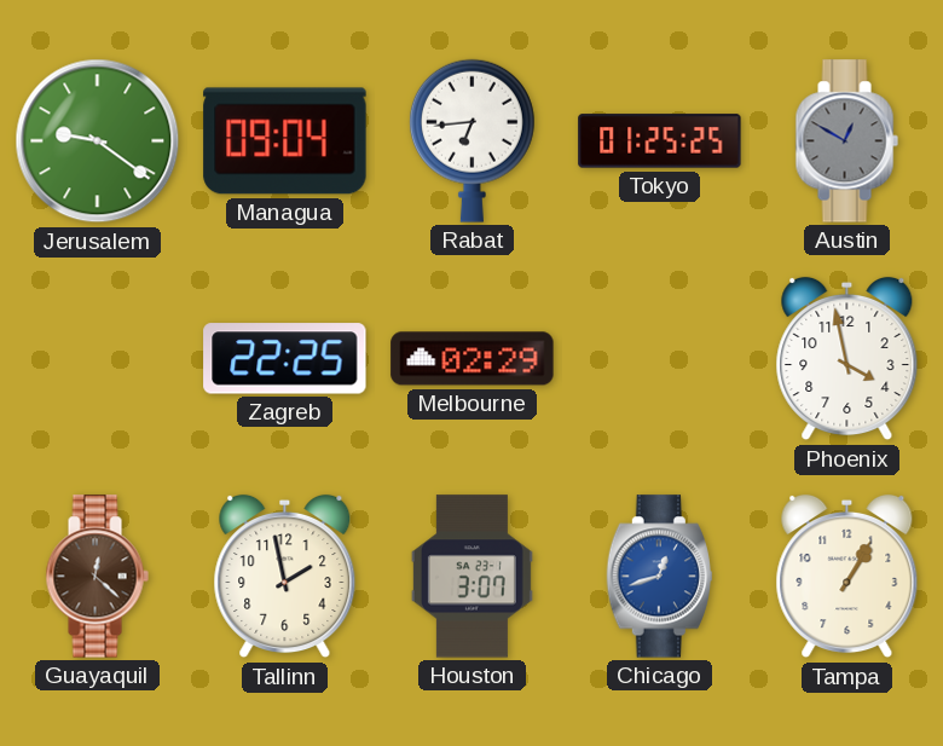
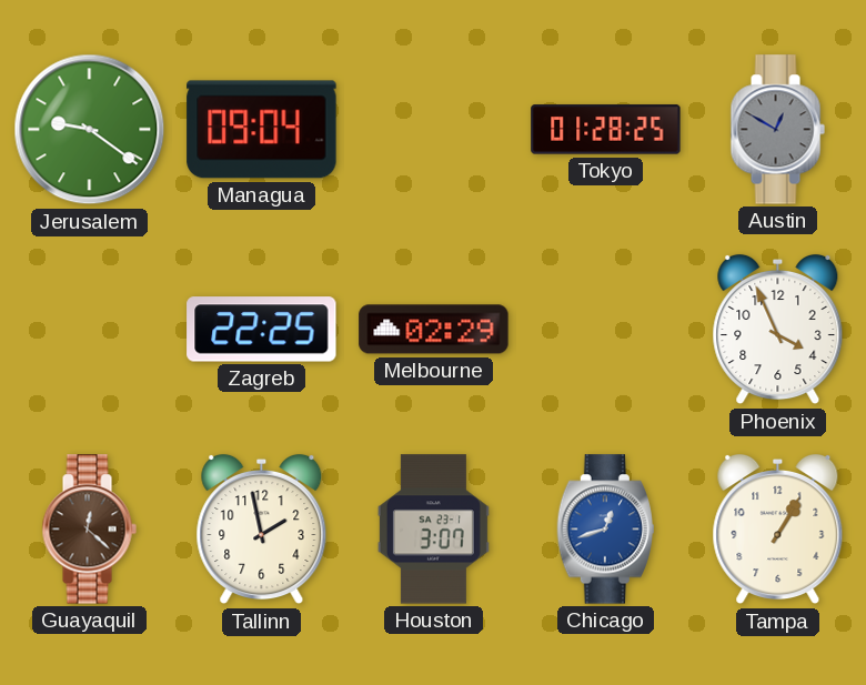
Rabat: 6:44 -> none (471, 140)
Tokyo: 01:25 -> 01:28 (606, 130)
Phoenix: 3:58 -> 3:56 (778, 330)
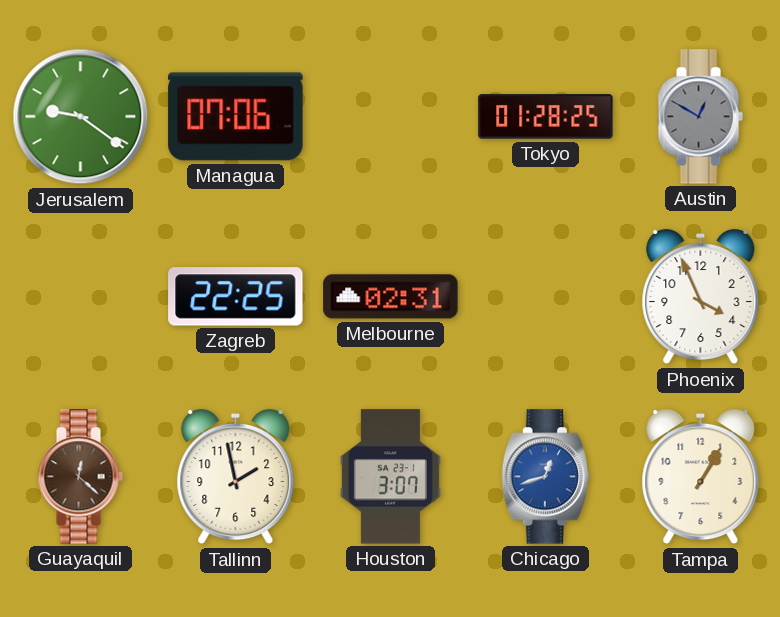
Managua: 09:04 -> 07:06 (236, 117)
Melbourne: 02:29 -> 02:31 (391, 297)
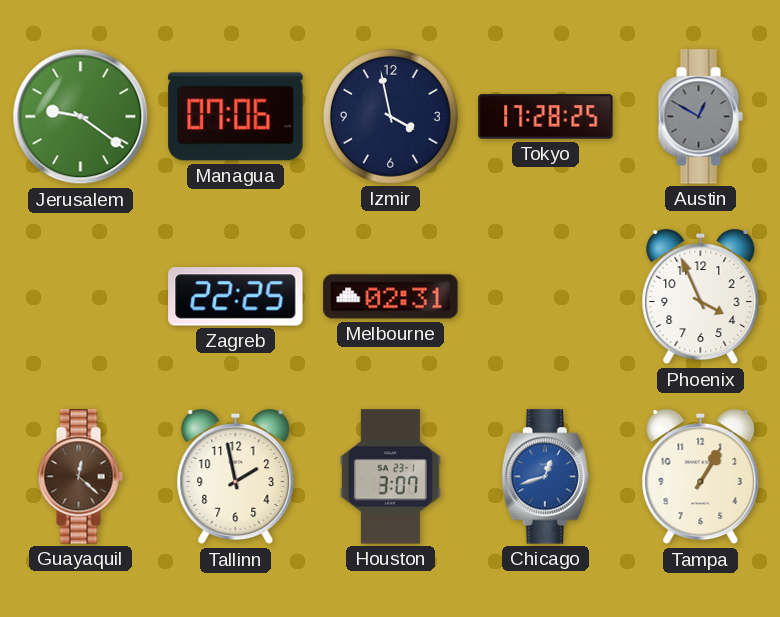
Izmir: none -> 3:58 (390, 116)
Tokyo: 01:28 -> 17:28 (546, 117)
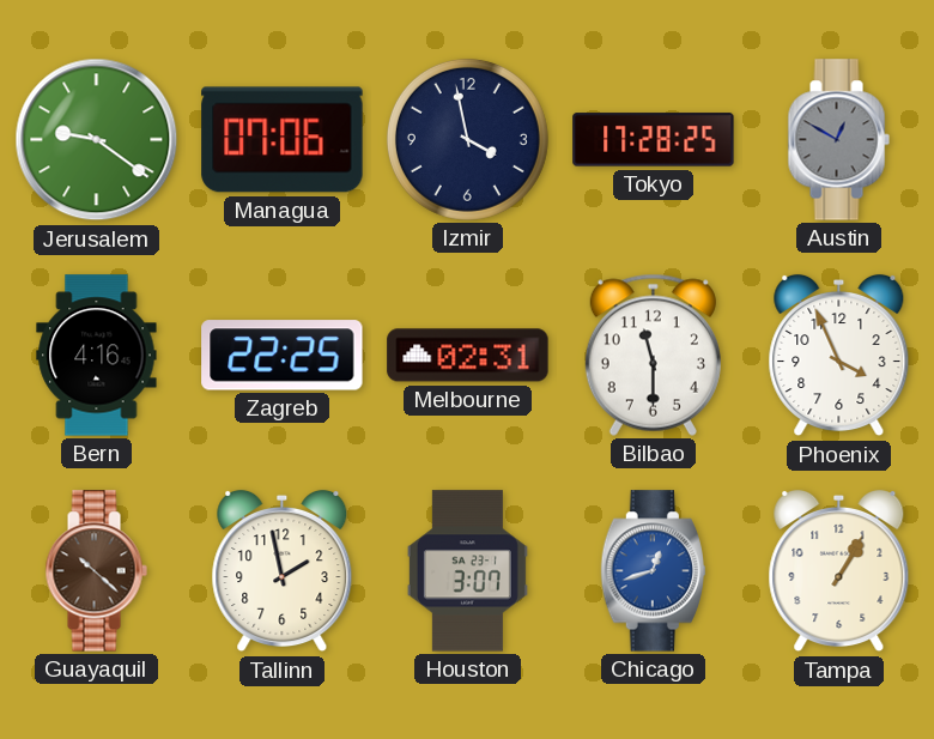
Bern: none -> 4:16 (97, 356)
Bilbao: none -> 11:30 (653, 355)
Guayaquil: 12:22 -> 10:22 (96, 571)
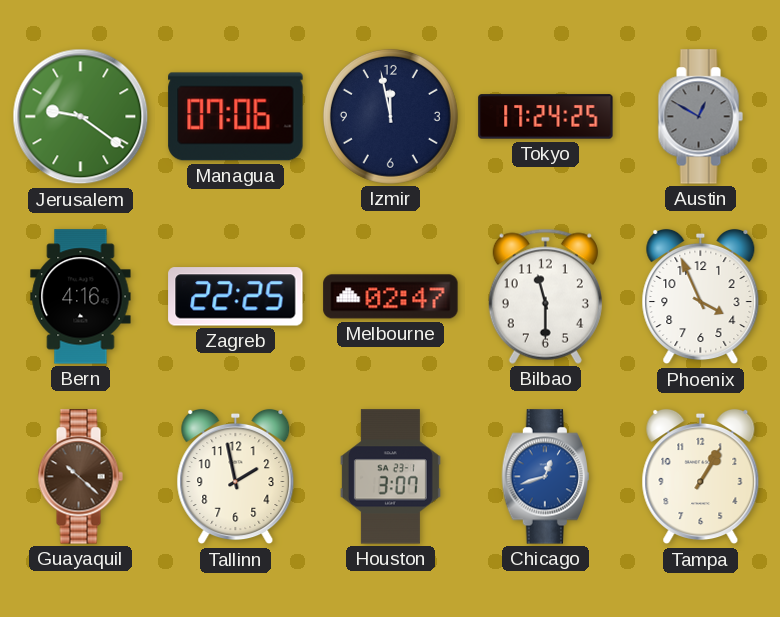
Izmir: 3:58 -> 11:58 (390, 116)
Tokyo: 17:28 -> 17:24 (546, 117)
Melbourne: 02:31 -> 02:47 (391, 297)
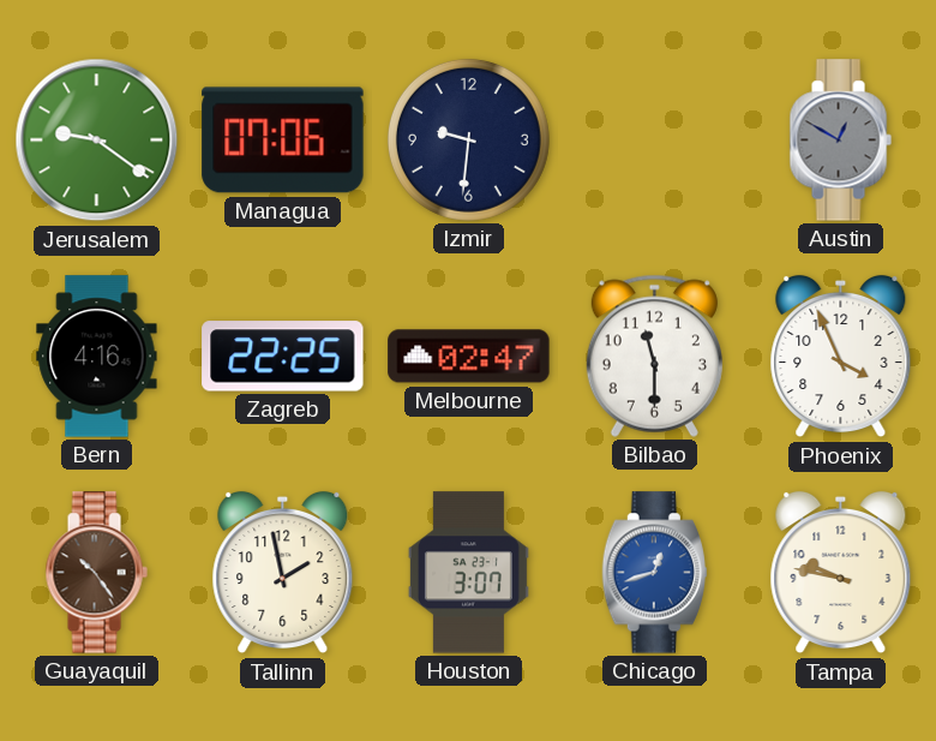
Izmir: 11:58 -> 9:31 (468, 139)
Tokyo: 17:24 -> none (546, 117)
Guayaquil: 10:22 -> 10:24 (96, 573)
Tampa: 1:05 -> 9:47 (841, 573)
